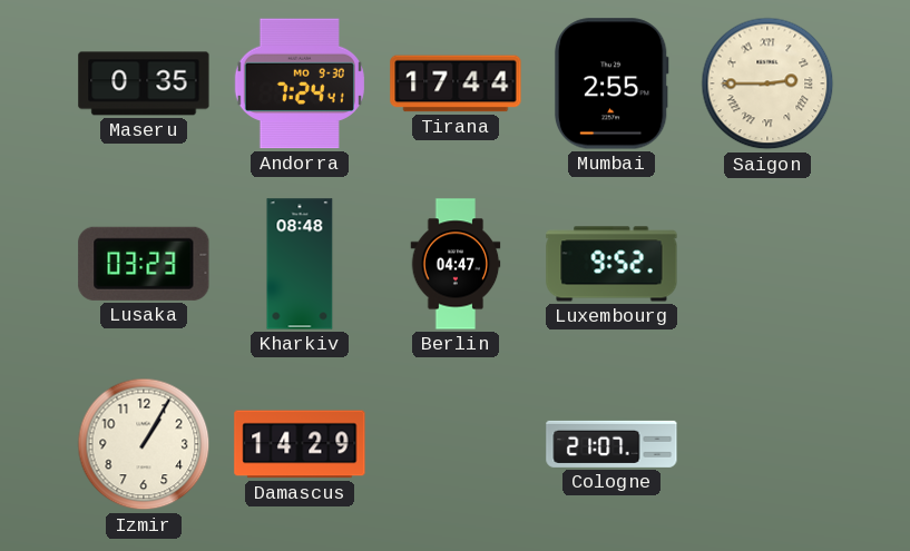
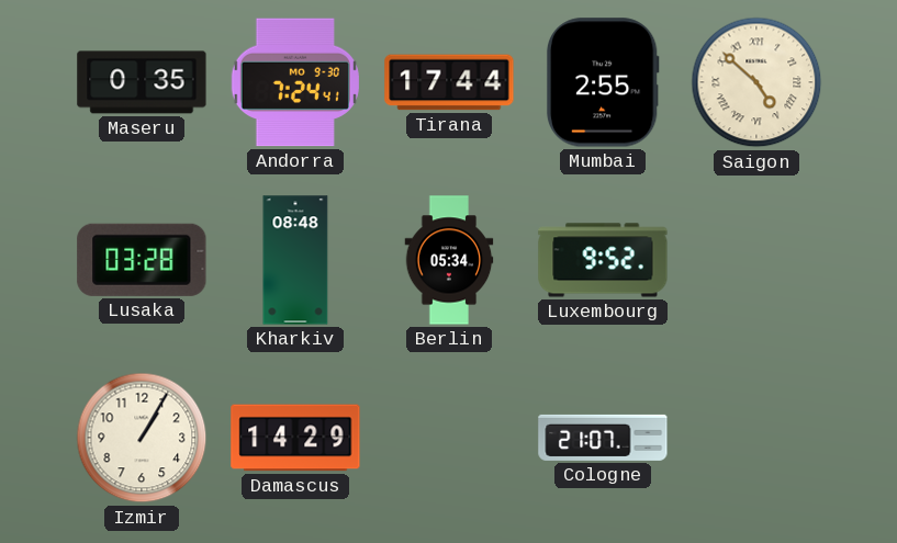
Saigon: 2:45 -> 4:52 (756, 82)
Lusaka: 03:23 -> 03:28 (142, 260)
Berlin: 04:47 -> 05:34 (449, 260)
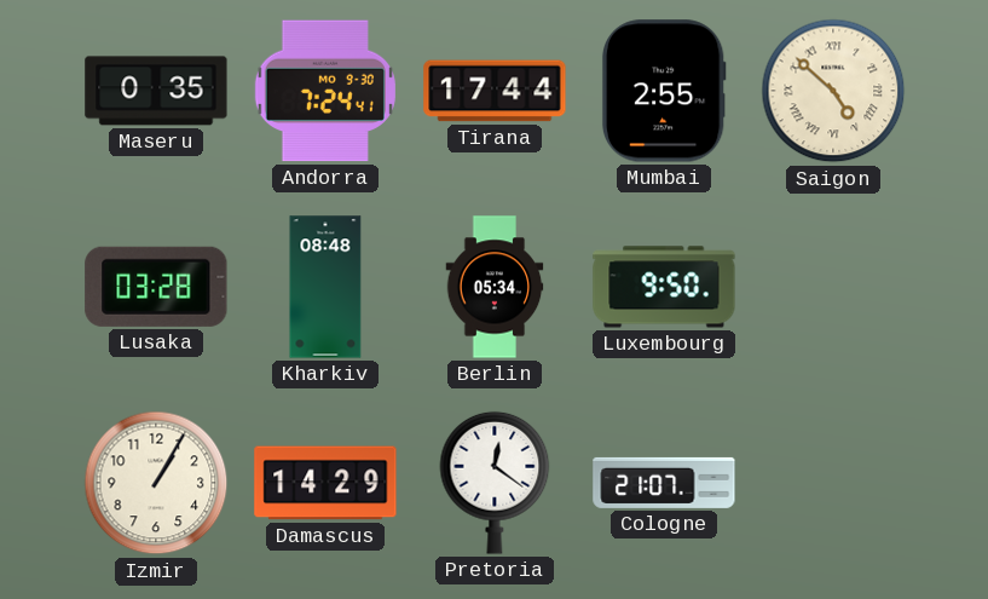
Luxembourg: 9:52 -> 9:50 (664, 287)
Pretoria: none -> 12:21 (495, 483)
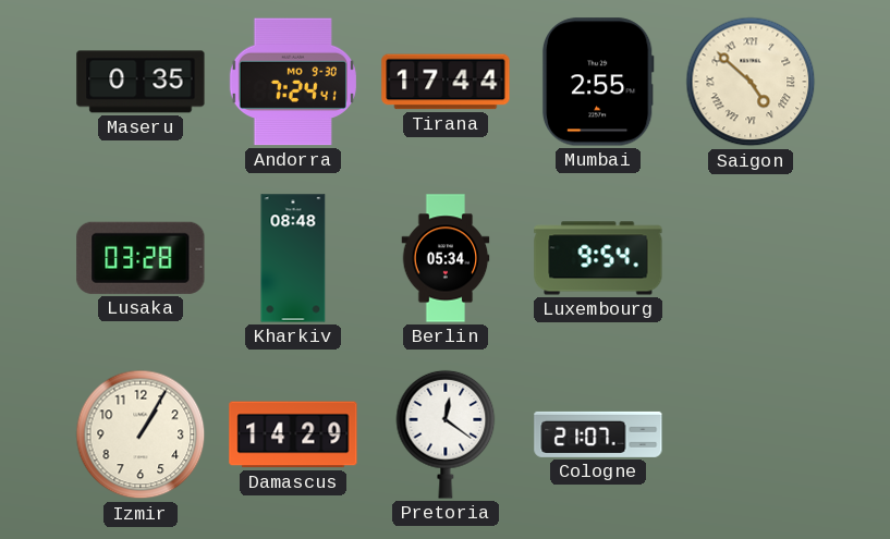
Luxembourg: 9:50 -> 9:54 (598, 258)
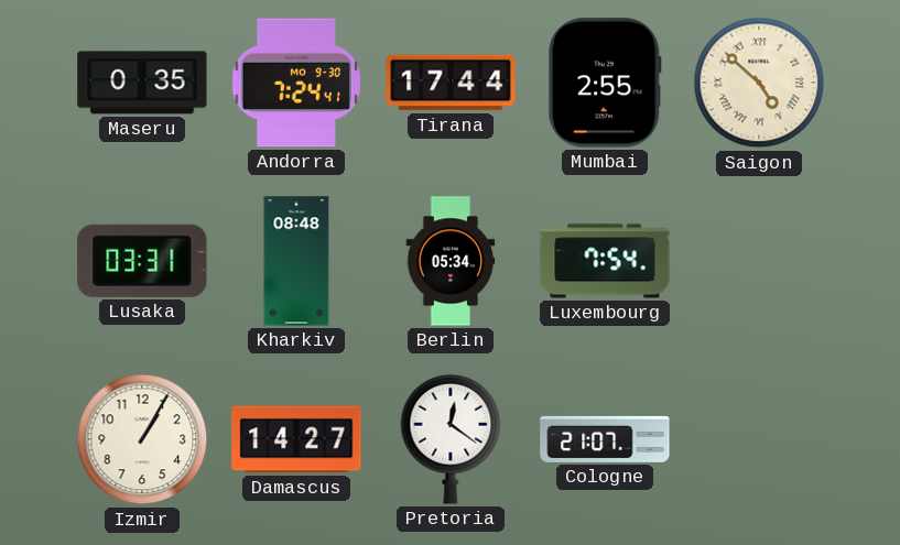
Lusaka: 03:28 -> 03:31 (142, 261)
Luxembourg: 9:54 -> 7:54 (605, 261)
Damascus: 14:29 -> 14:27 (296, 439)
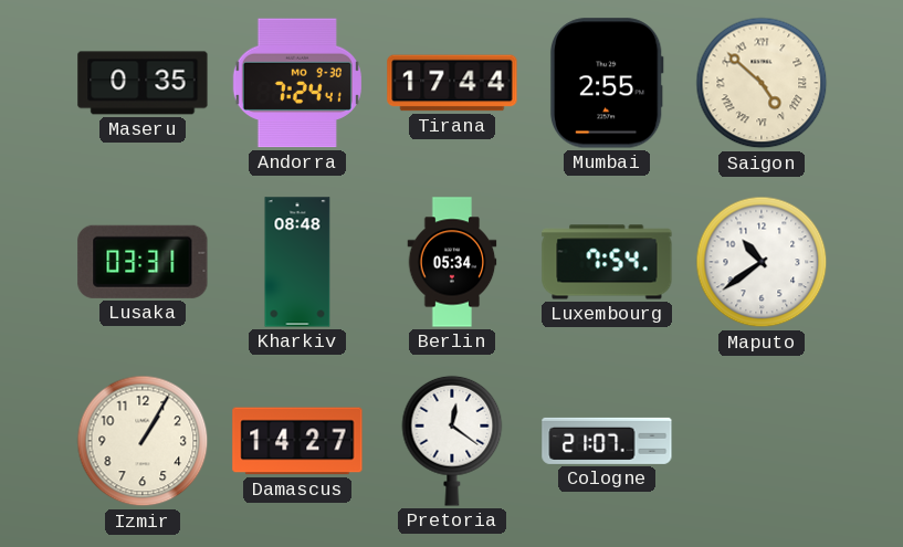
Maputo: none -> 10:39 (762, 262)
